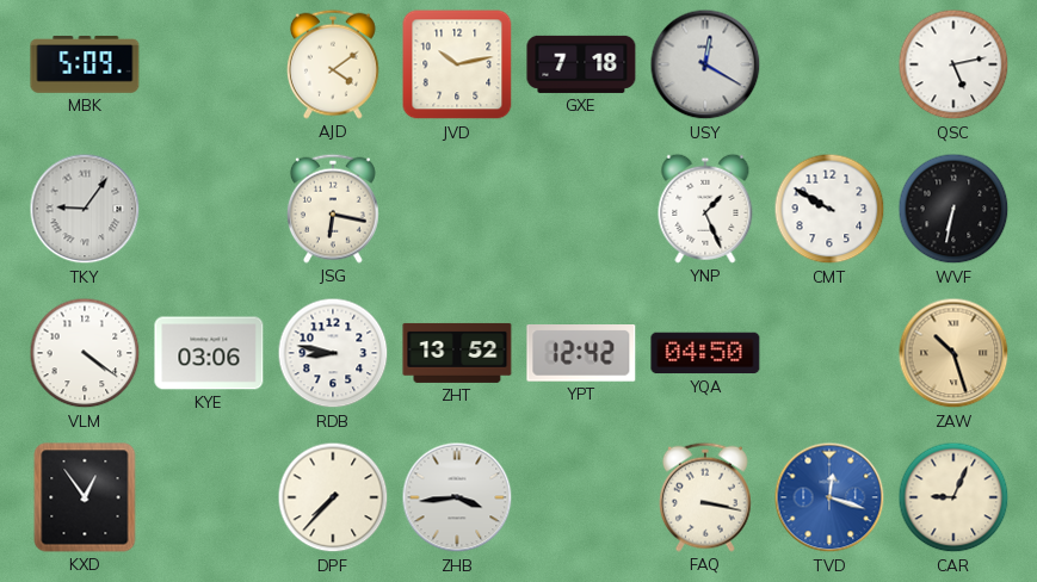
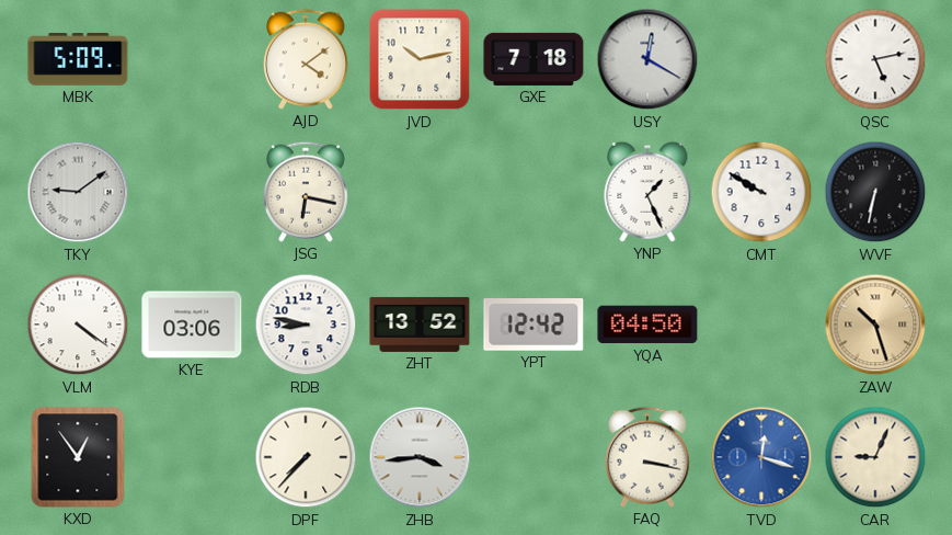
TKY: 9:06 -> 9:09 (78, 192)
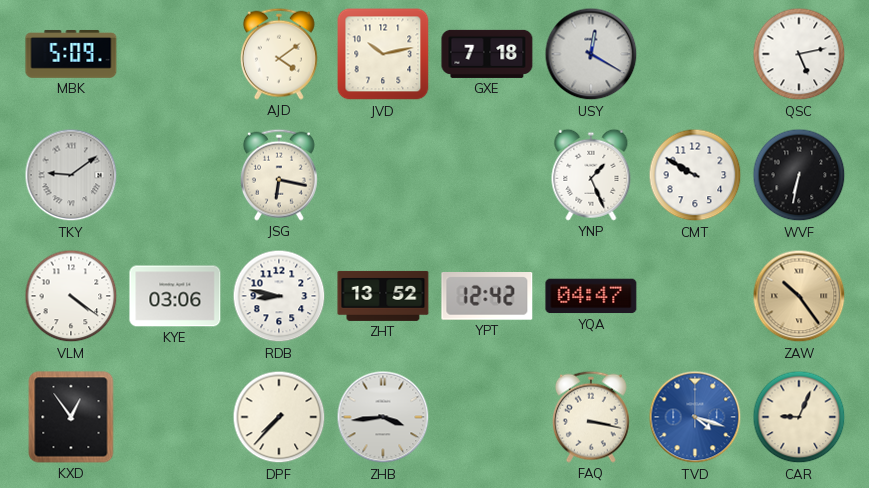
YQA: 04:50 -> 04:47 (591, 296)
ZAW: 10:27 -> 10:24 (799, 296)
TVD: 12:18 -> 4:18 (695, 417)
